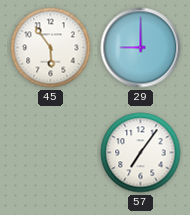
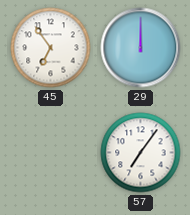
45: 5:54 -> 6:54 (51, 48)
29: 9:00 -> 12:00 (141, 48)
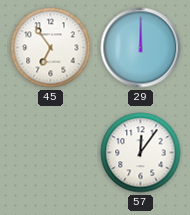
57: 7:06 -> 12:06 (141, 153)
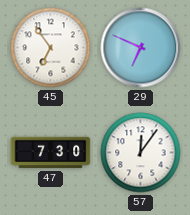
29: 12:00 -> 6:49 (141, 48)
47: none -> 7:30 (51, 153)
